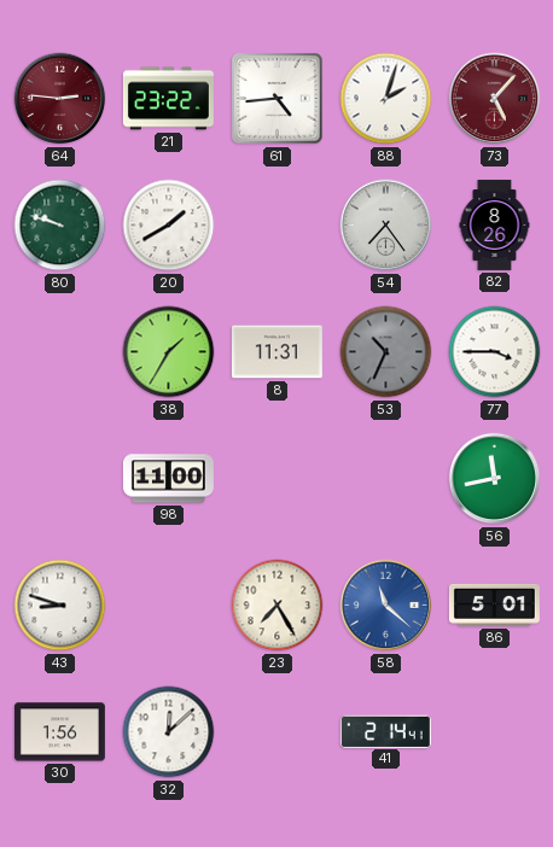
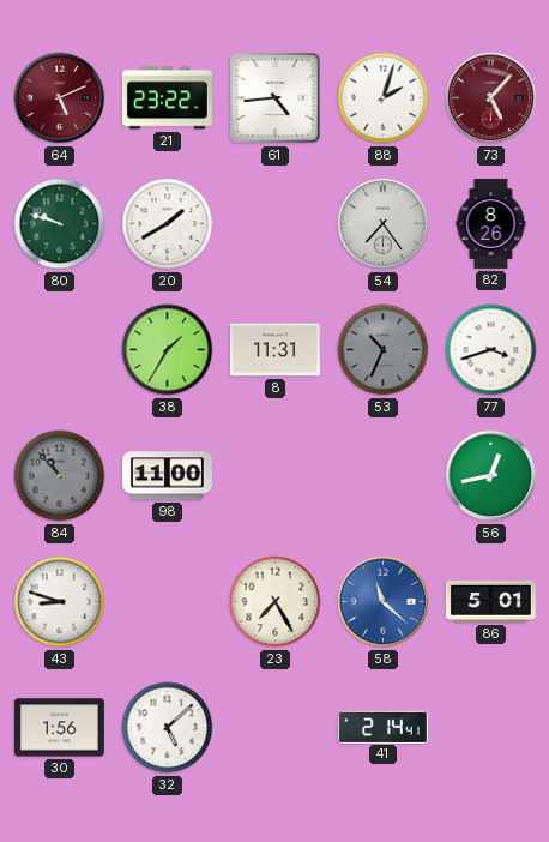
64: 2:46 -> 5:11 (60, 98)
77: 3:45 -> 3:42 (491, 350)
84: none -> 10:53 (60, 476)
56: 11:43 -> 12:43 (491, 476)
32: 12:08 -> 5:08 (168, 728)
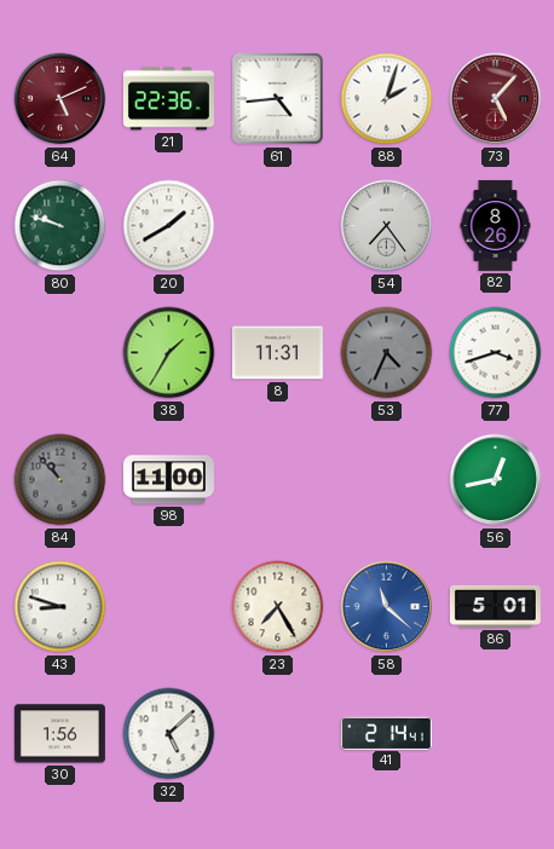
21: 23:22 -> 22:36 (168, 99)
53: 10:34 -> 4:34 (387, 353)
